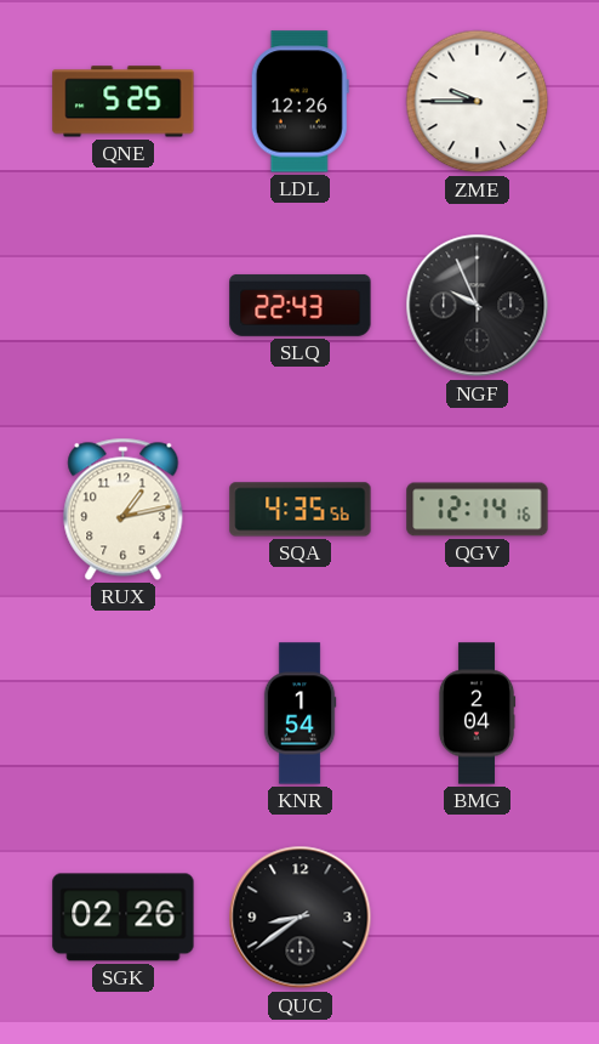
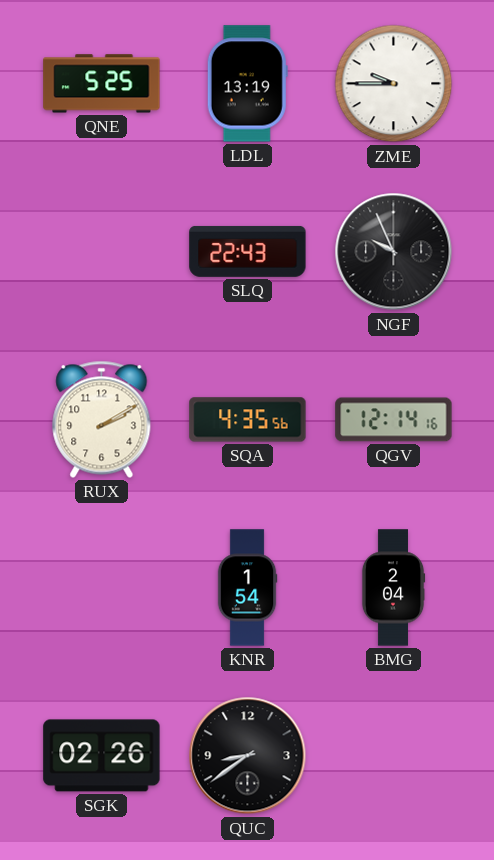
LDL: 12:26 -> 13:19 (247, 84)
RUX: 1:13 -> 2:10 (102, 419)
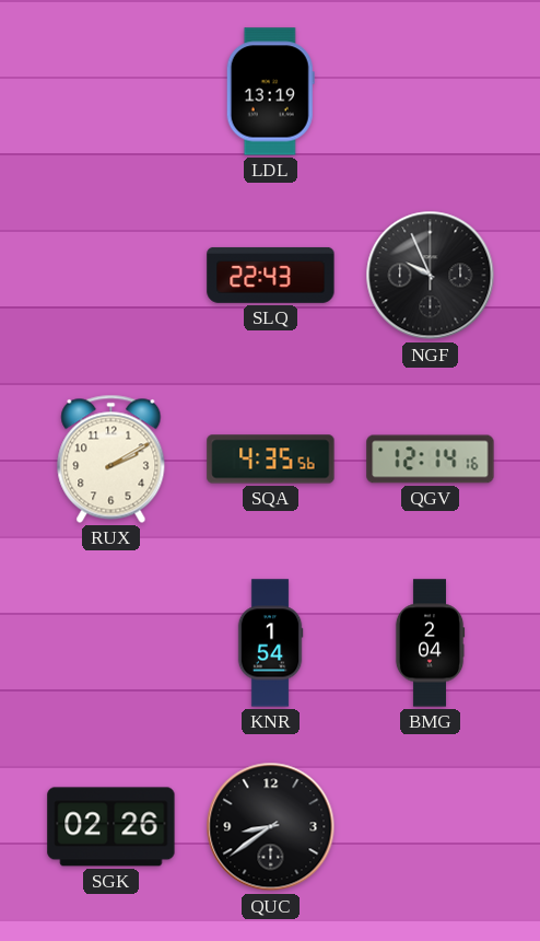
QNE: 5:25 -> none (102, 84)
ZME: 9:45 -> none (394, 84)
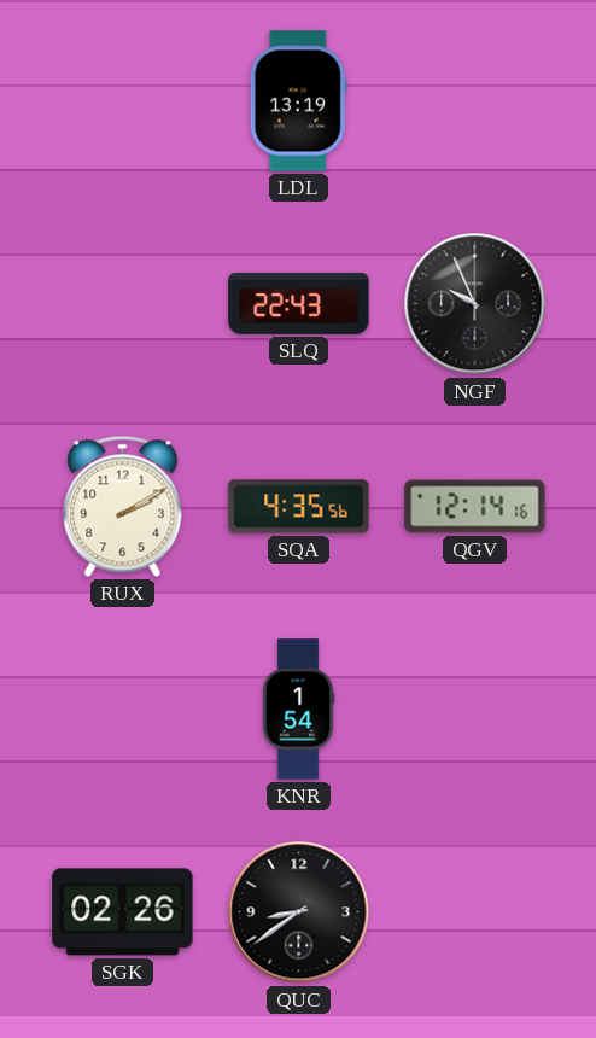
BMG: 2:04 -> none (430, 643)
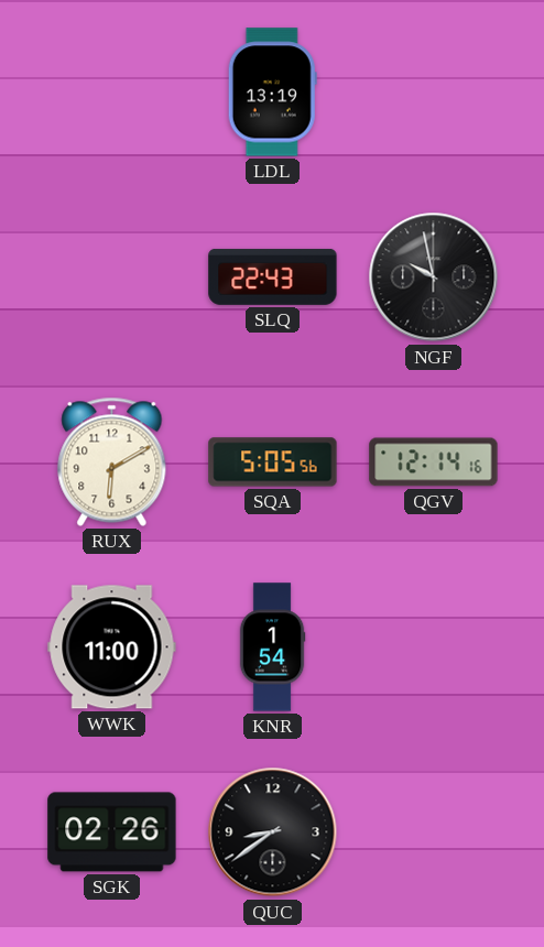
NGF: 9:56 -> 9:58 (434, 277)
RUX: 2:10 -> 6:10 (112, 461)
SQA: 4:35 -> 5:05 (273, 462)
WWK: none -> 11:00 (112, 647)
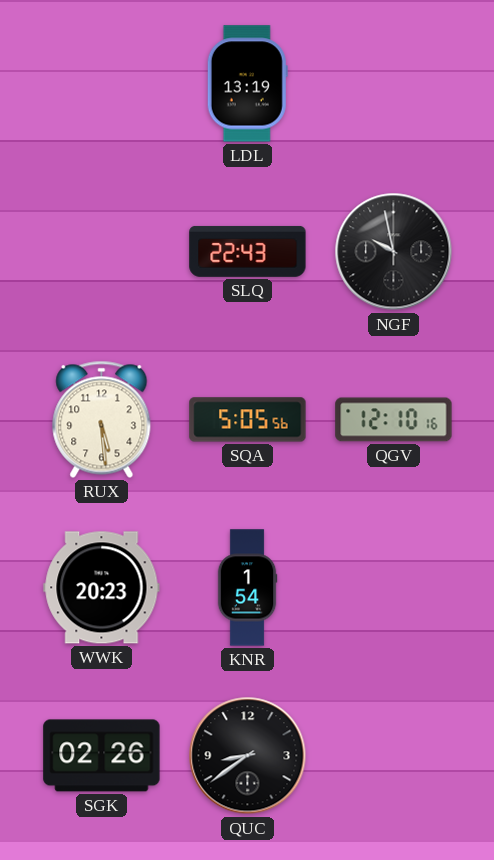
RUX: 6:10 -> 5:29 (102, 419)
QGV: 12:14 -> 12:10 (394, 420)
WWK: 11:00 -> 20:23 (102, 588)
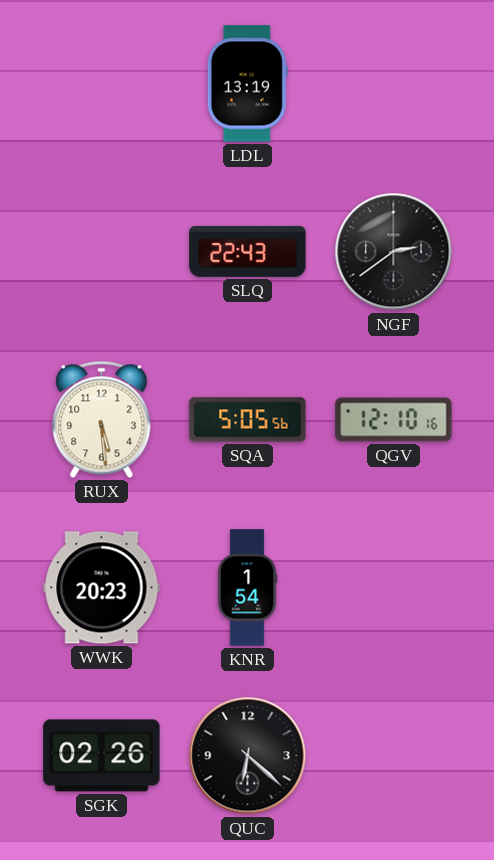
NGF: 9:58 -> 2:39 (394, 252)
QUC: 8:39 -> 6:22 (248, 756)
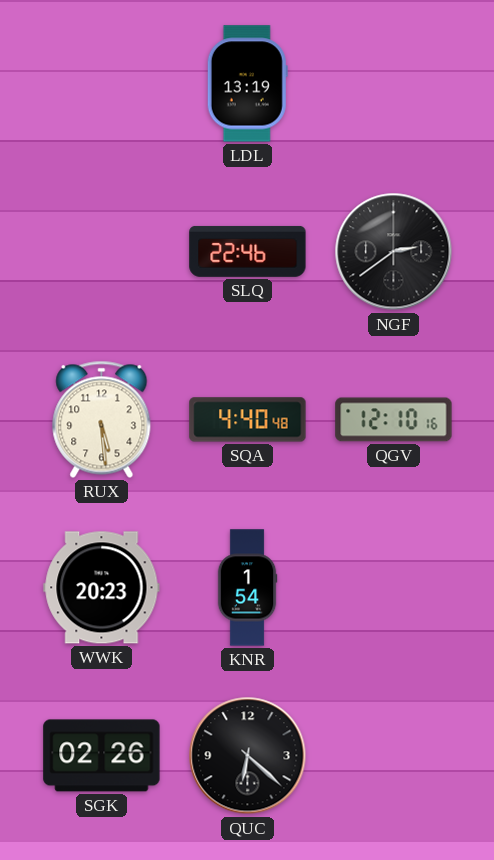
SLQ: 22:43 -> 22:46 (248, 251)
SQA: 5:05 -> 4:40 (248, 420)
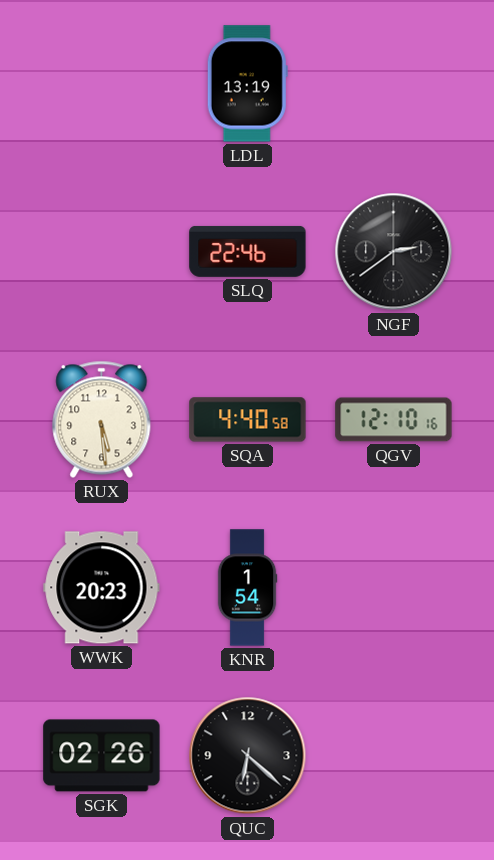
SQA: 4:40:48 -> 4:40:58 (248, 420)
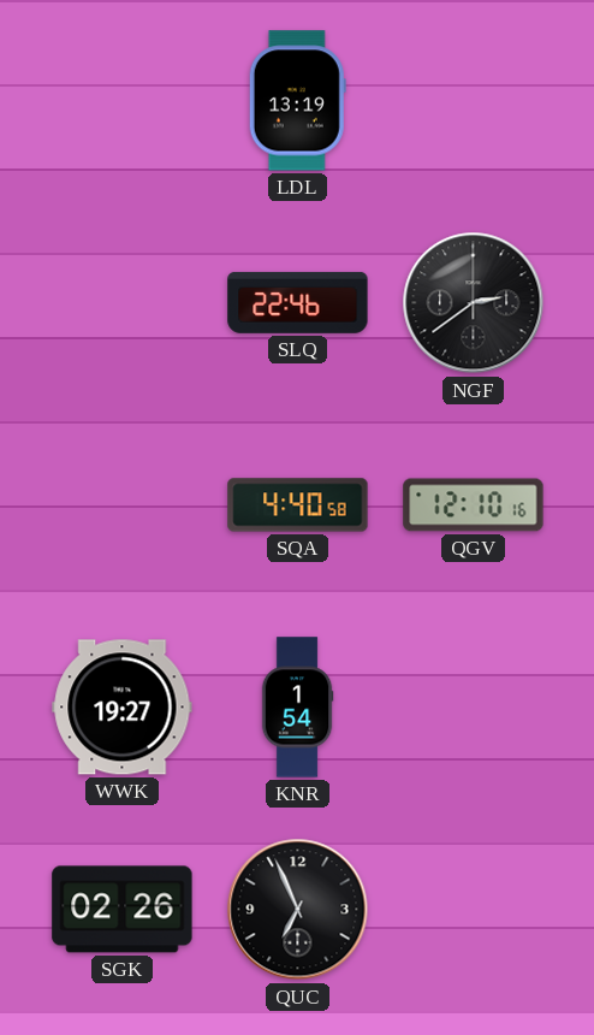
RUX: 5:29 -> none (102, 419)
WWK: 20:23 -> 19:27 (123, 708)
QUC: 6:22 -> 6:56 (298, 910)
